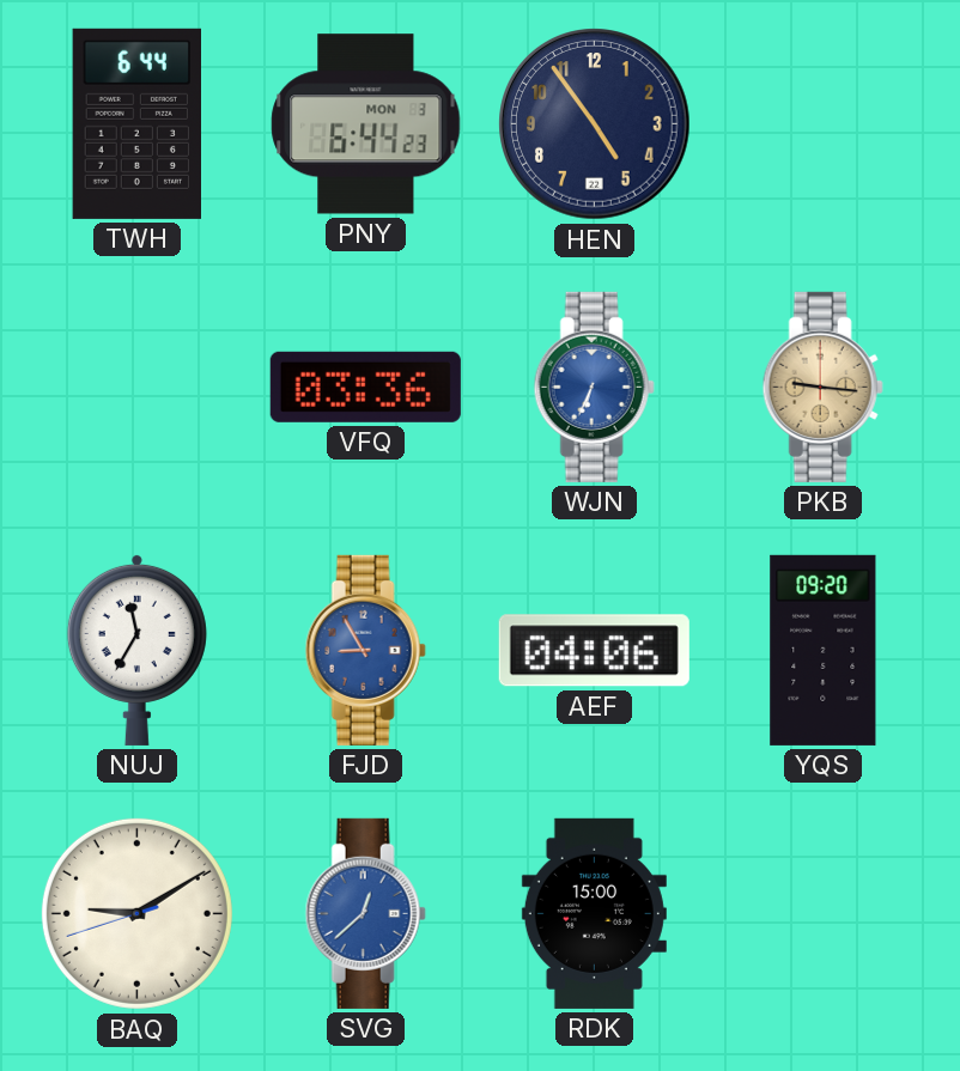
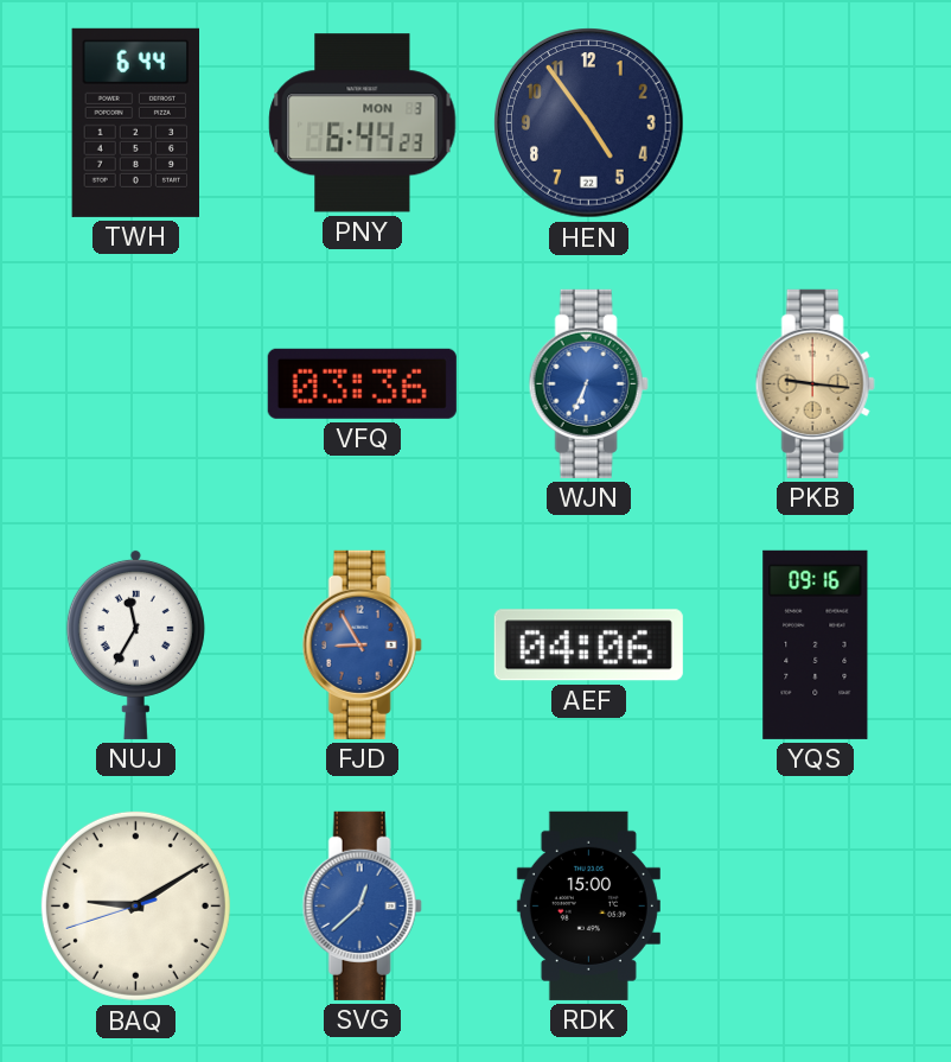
YQS: 09:20 -> 09:16 (816, 644)
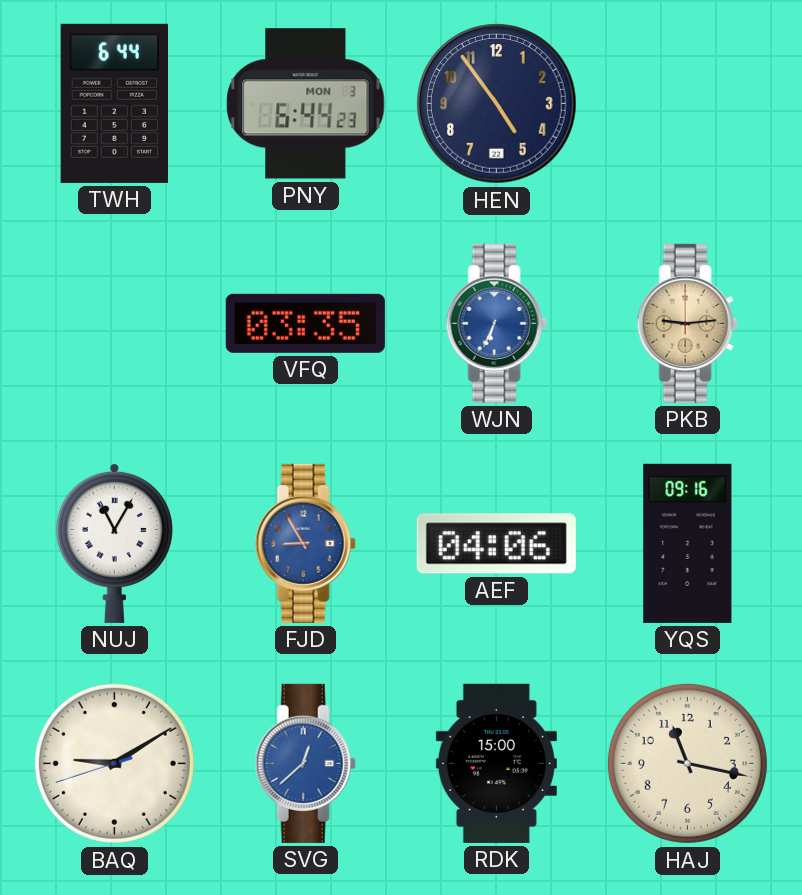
VFQ: 03:36 -> 03:35 (305, 323)
PKB: 9:16 -> 9:14 (687, 323)
NUJ: 11:35 -> 11:05 (114, 543)
HAJ: none -> 11:17 (687, 763)
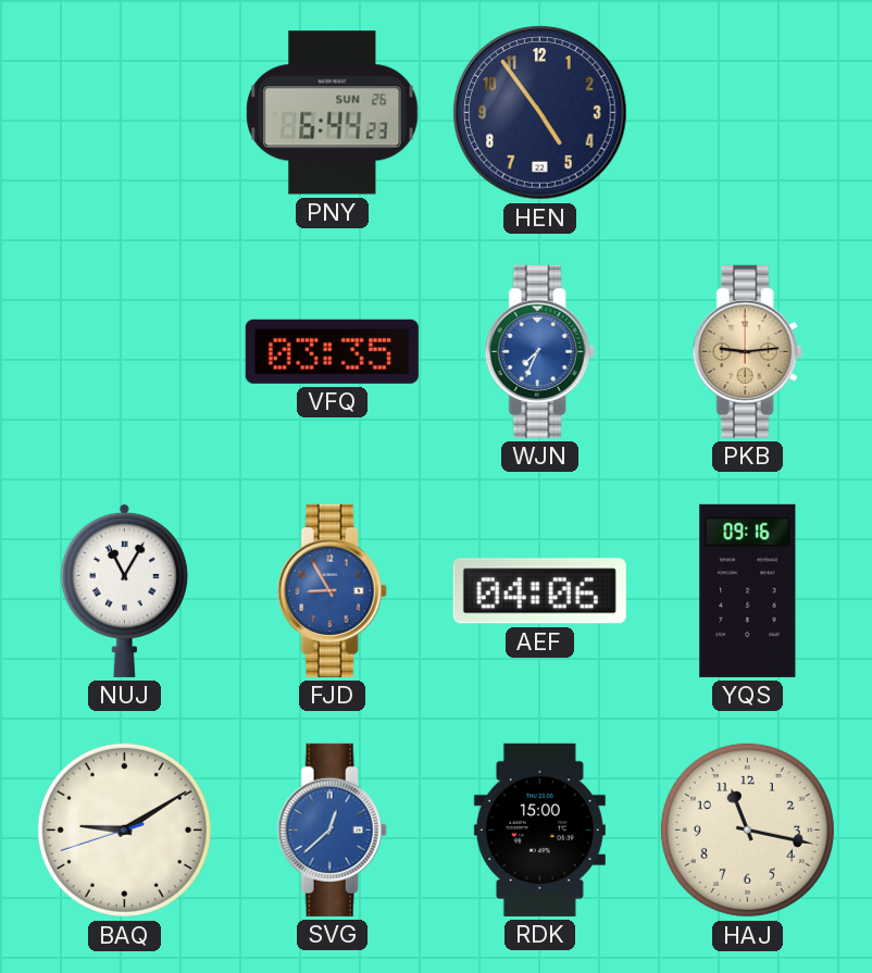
TWH: 6:44 -> none (114, 103)
PNY date: MON 3 -> SUN 26 (333, 113)
WJN: 6:34 -> 7:34 (539, 351)
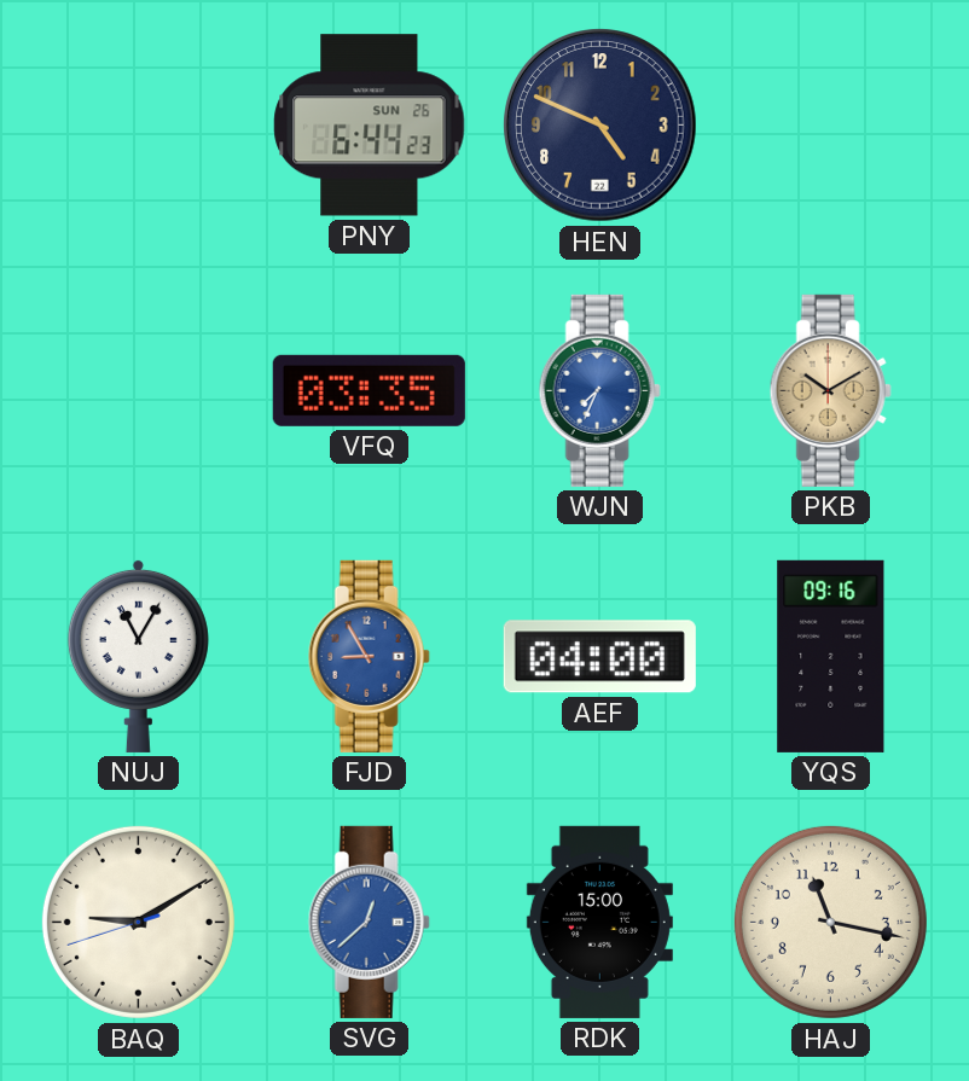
HEN: 4:54 -> 4:49 (600, 126)
PKB: 9:14 -> 10:10 (830, 390)
AEF: 04:06 -> 04:00 (599, 657)
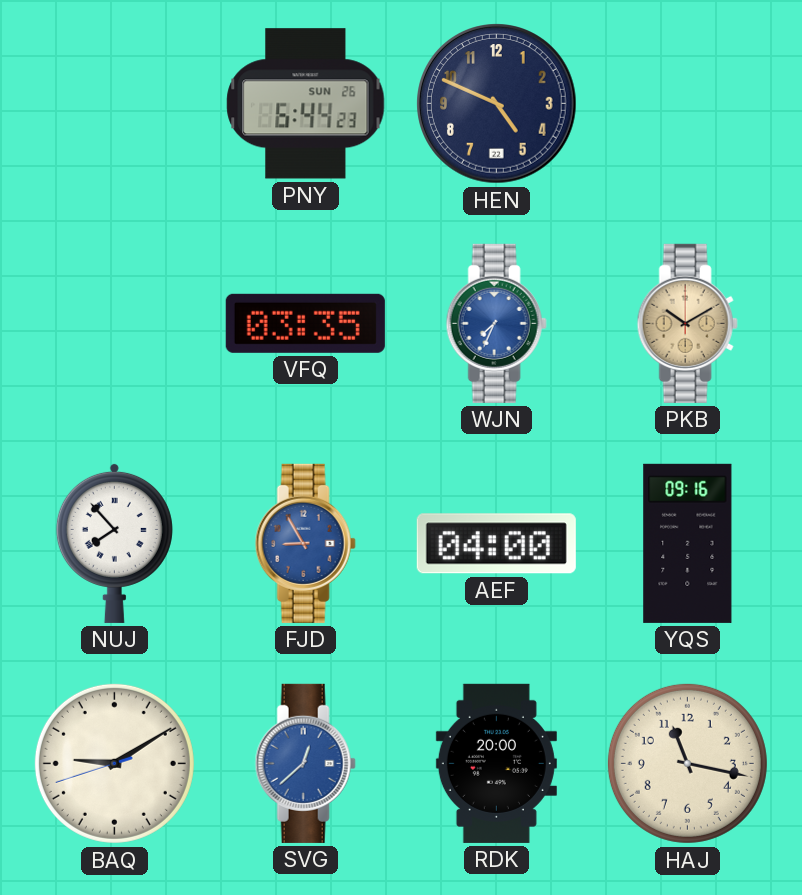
NUJ: 11:05 -> 7:53 (114, 543)
RDK: 15:00 -> 20:00 (496, 763)
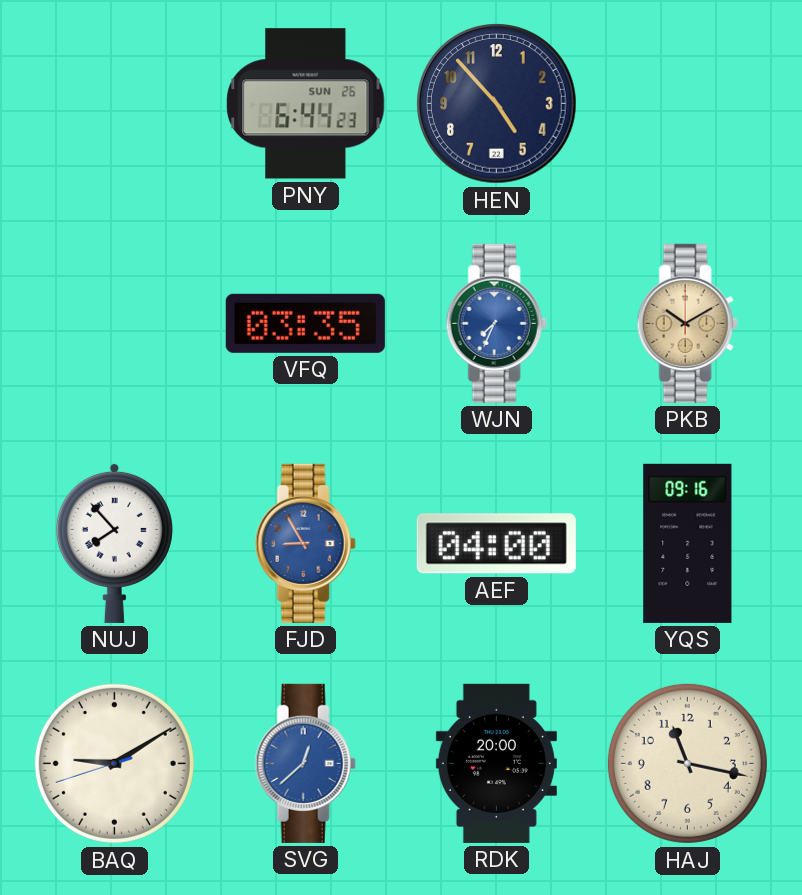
HEN: 4:49 -> 4:53 (497, 104)
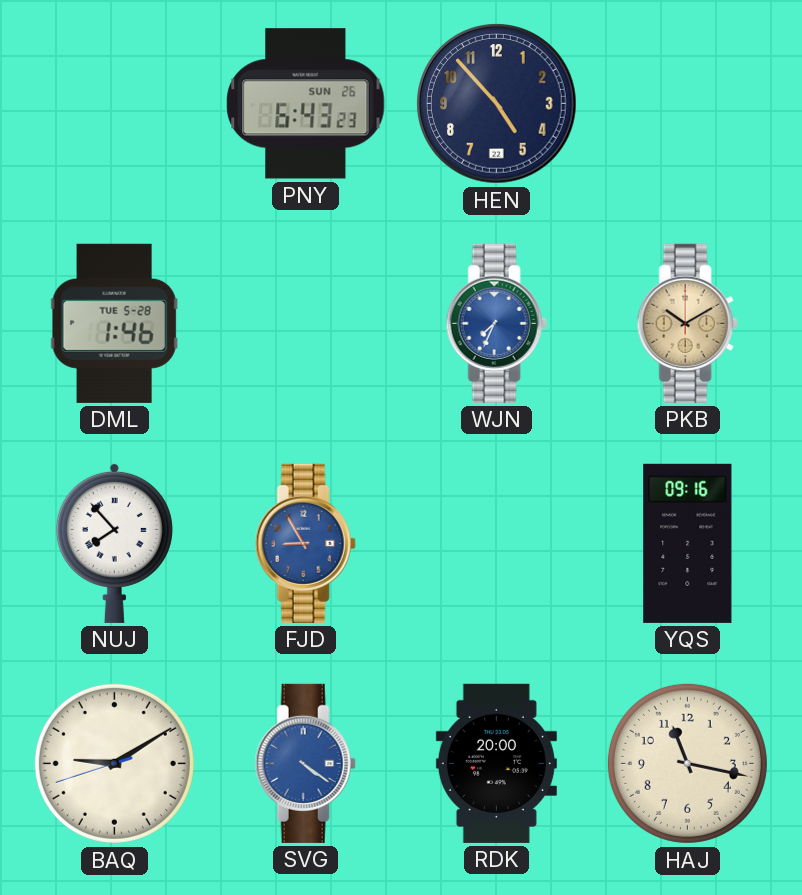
PNY: 6:44 -> 6:43 (306, 104)
DML: none -> 1:46 (114, 323)
VFQ: 03:35 -> none (305, 323)
AEF: 04:00 -> none (496, 544)
SVG: 12:38 -> 4:21 (305, 763)
